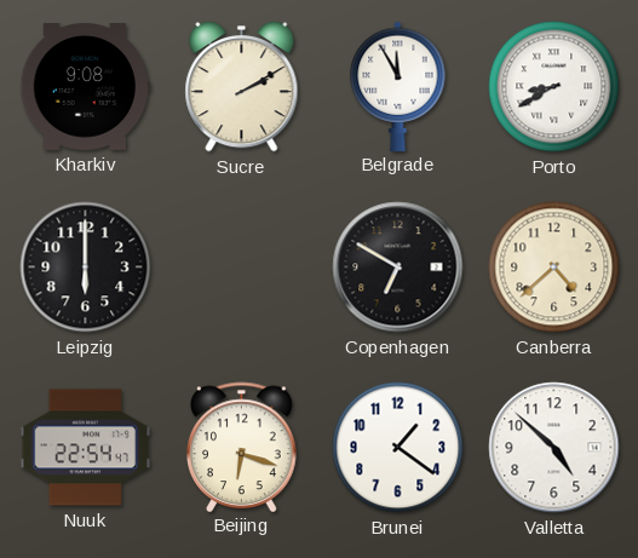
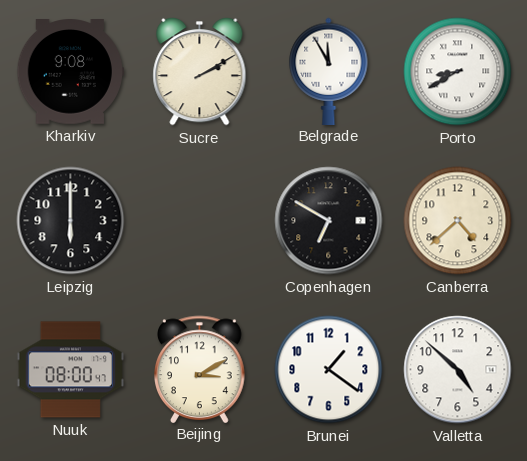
Nuuk: 22:54 -> 08:00 (70, 370)
Beijing: 6:18 -> 3:10 (200, 369)
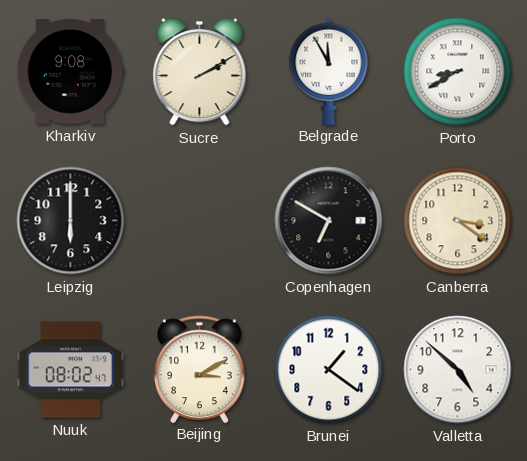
Canberra: 4:38 -> 3:21 (458, 221)
Nuuk: 08:00 -> 08:02 (70, 370)
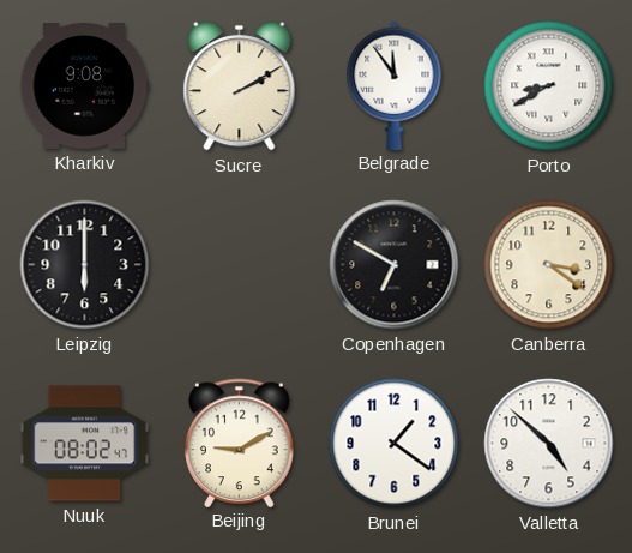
Belgrade: 11:55 -> 11:54 (395, 85)
Beijing: 3:10 -> 9:10 (240, 443)
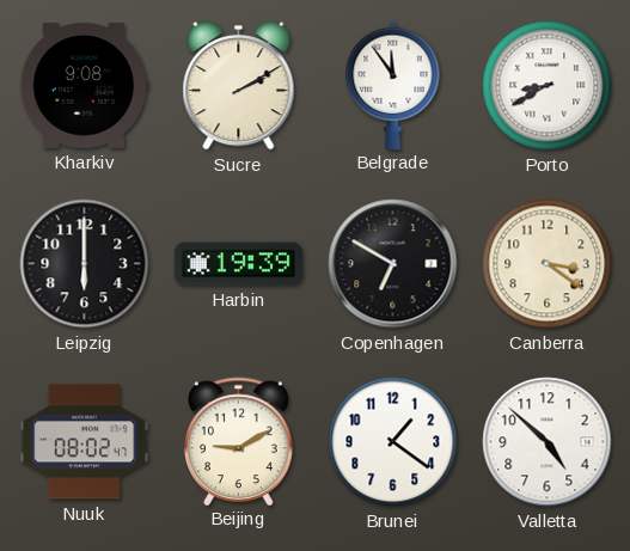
Harbin: none -> 19:39 (238, 264)
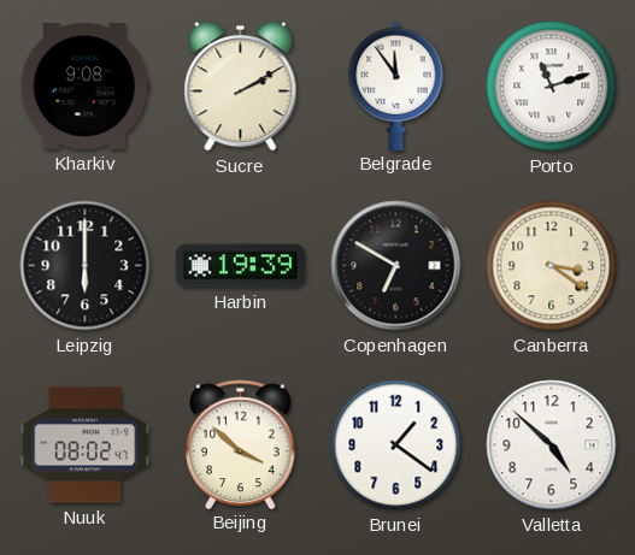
Porto: 8:40 -> 11:12 (552, 87)
Beijing: 9:10 -> 3:52 (241, 444)
